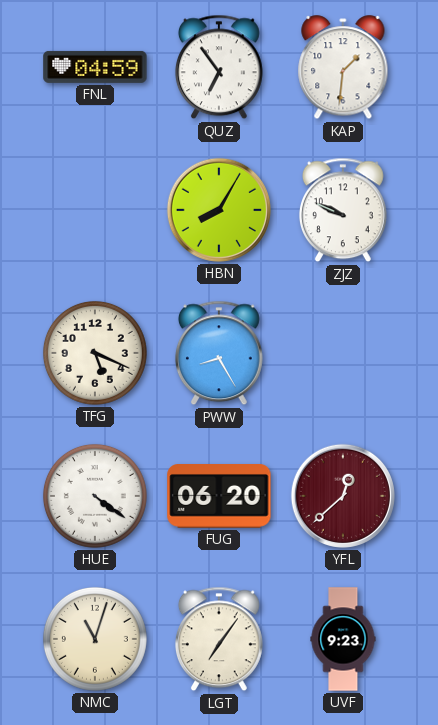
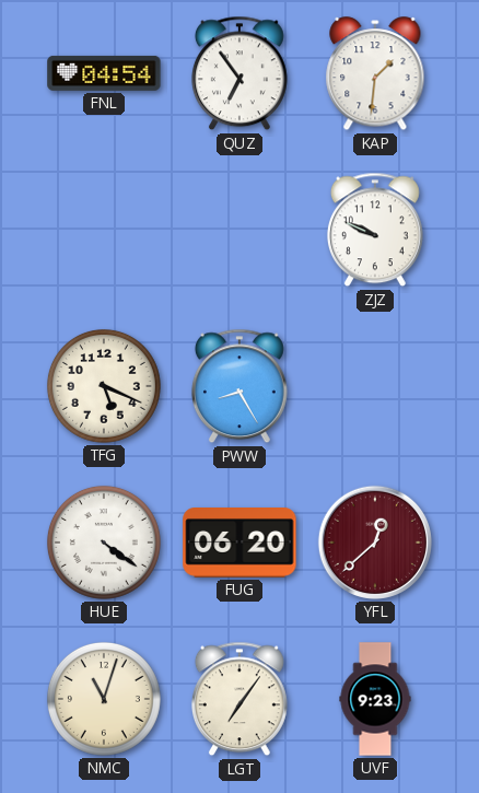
FNL: 04:59 -> 04:54 (104, 73)
HBN: 8:05 -> none (219, 210)
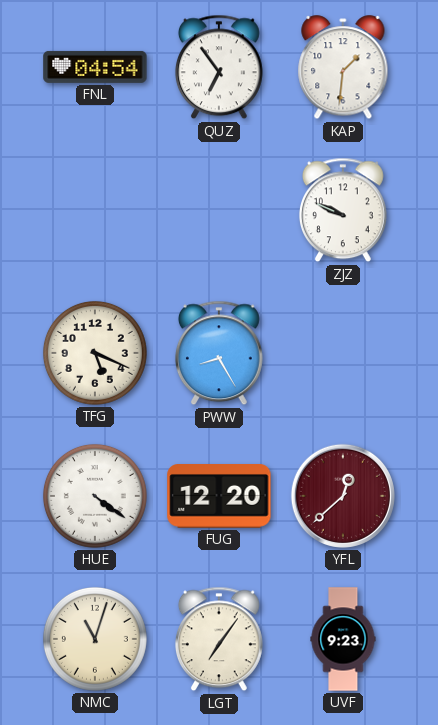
FUG: 06:20 -> 12:20 (219, 497)
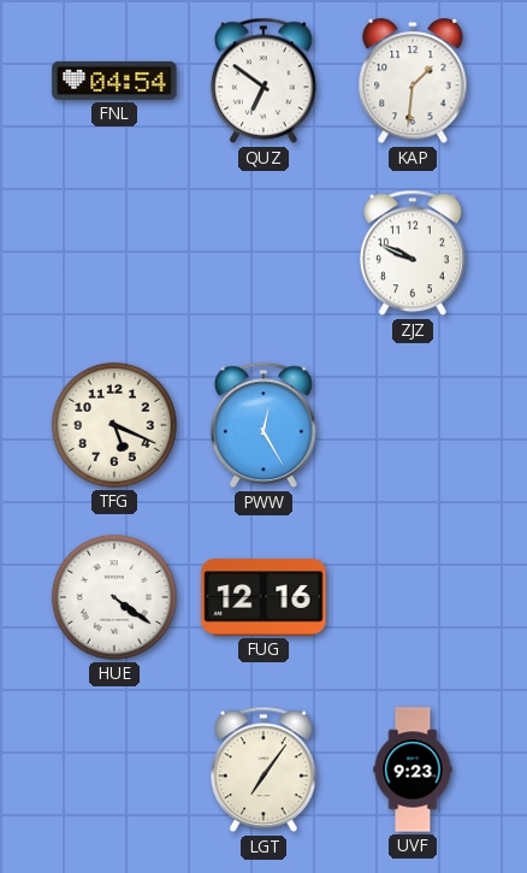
QUZ: 6:54 -> 6:51 (263, 81)
PWW: 8:25 -> 12:25 (263, 425)
FUG: 12:20 -> 12:16 (263, 598)
YFL: 12:38 -> none (343, 496)
NMC: 11:03 -> none (95, 639)
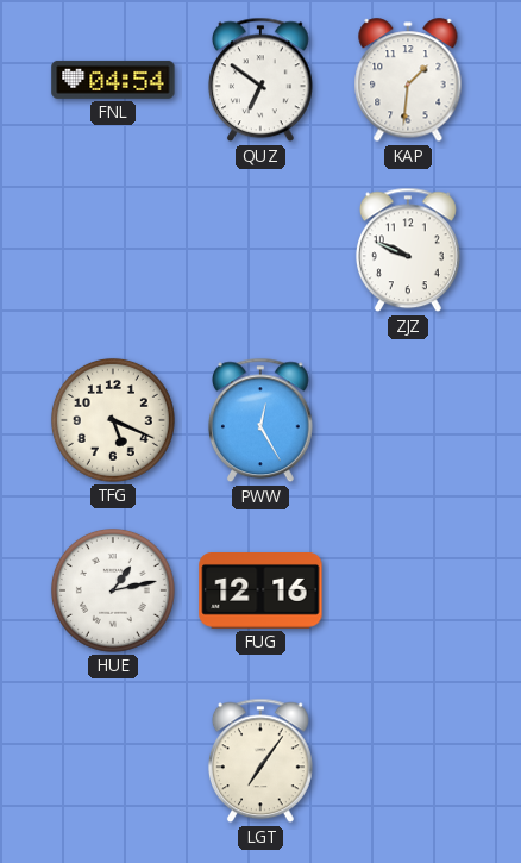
HUE: 4:21 -> 1:13 (113, 590)
UVF: 9:23 -> none (413, 769)
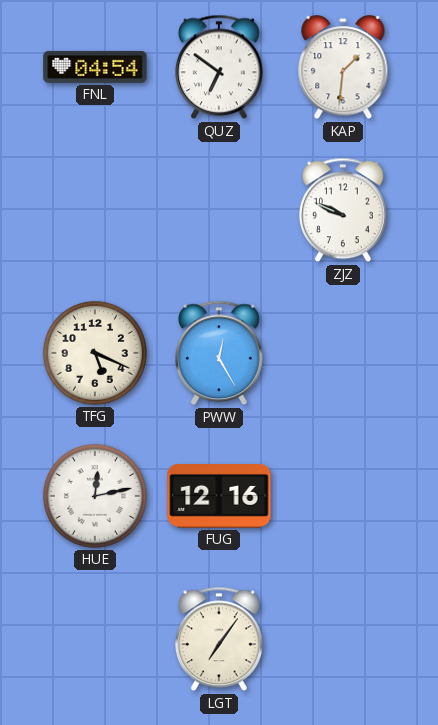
HUE: 1:13 -> 12:13 (95, 496)
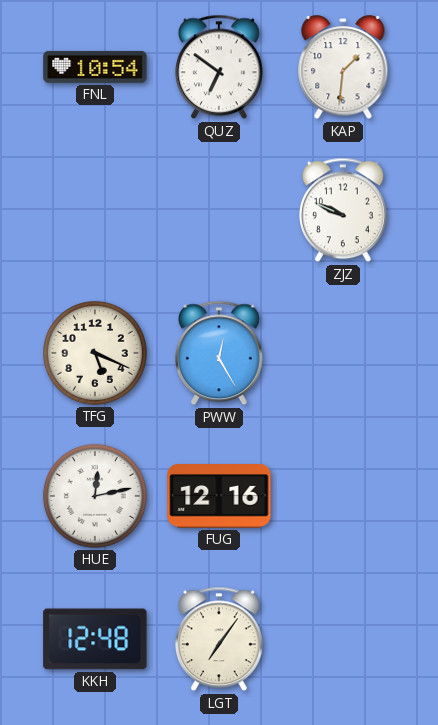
FNL: 04:54 -> 10:54 (95, 67)
KKH: none -> 12:48 (95, 639)
